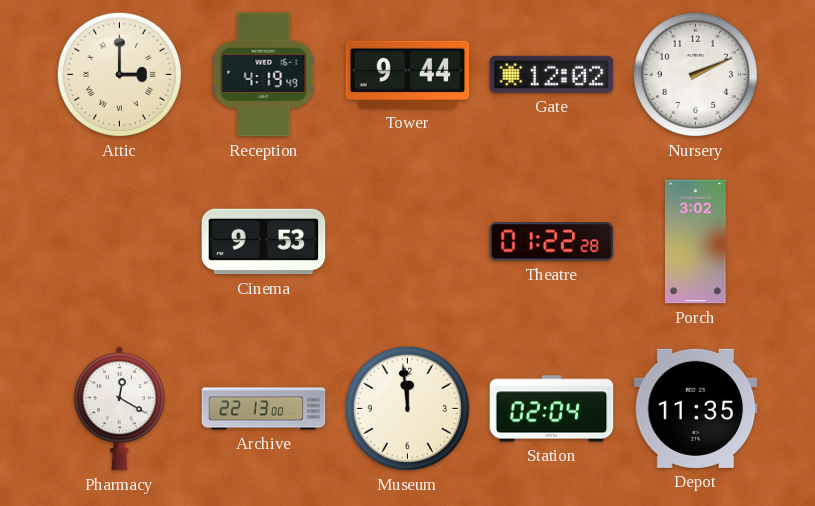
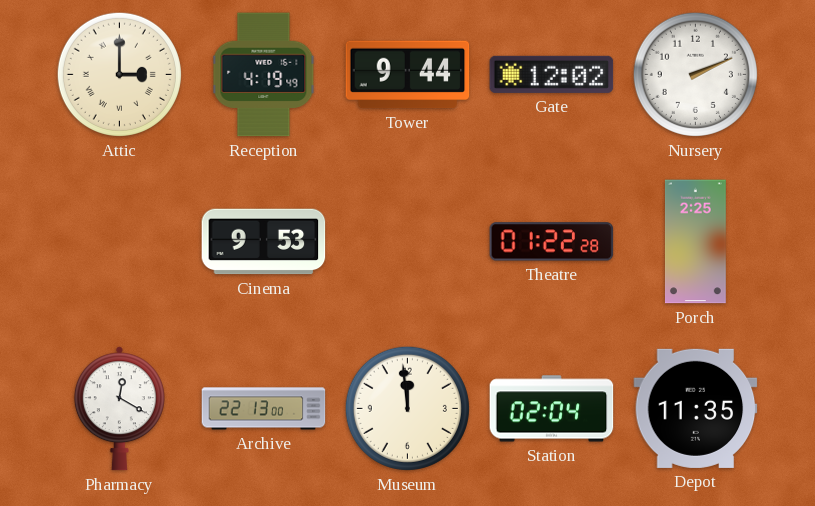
Porch: 3:02 -> 2:25 (696, 242)
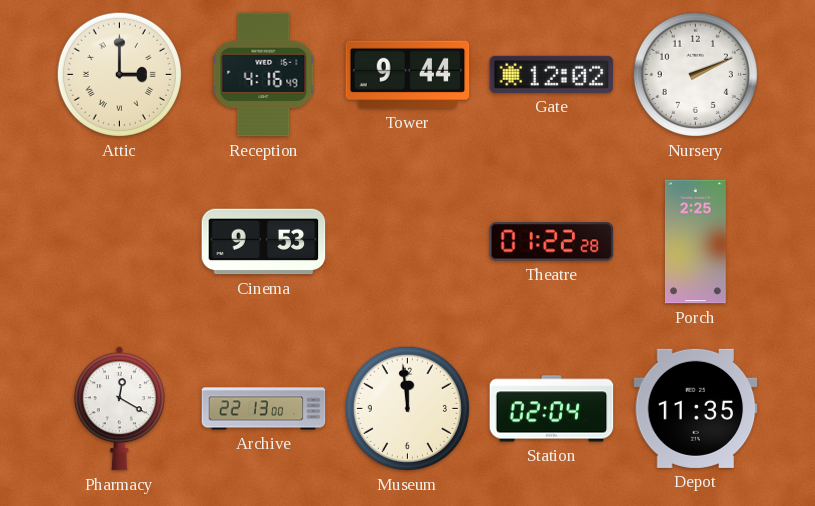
Reception: 4:19 -> 4:16 (264, 75)
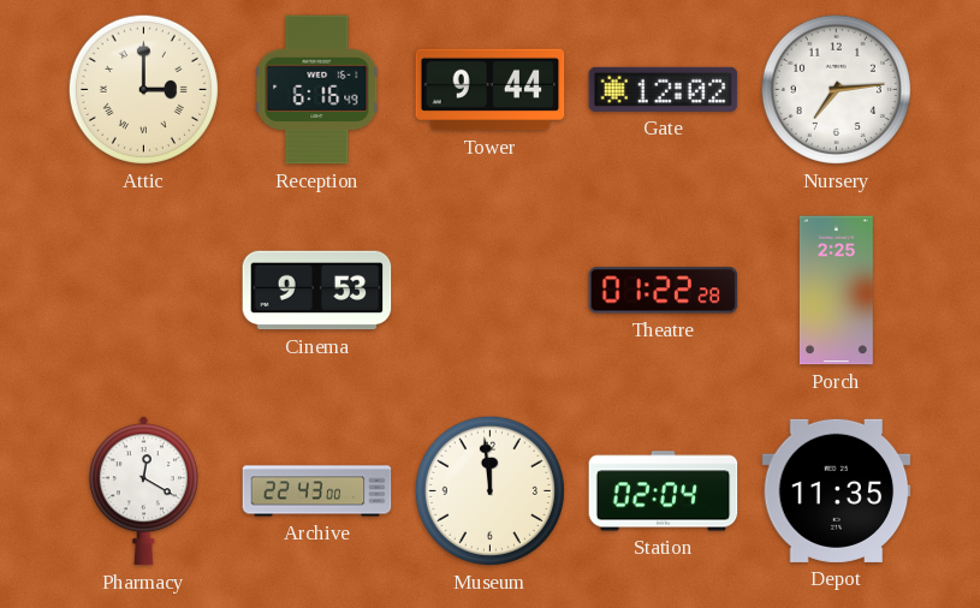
Reception: 4:16 -> 6:16 (317, 90)
Nursery: 2:11 -> 7:14 (836, 89)
Archive: 22:13 -> 22:43 (317, 491)
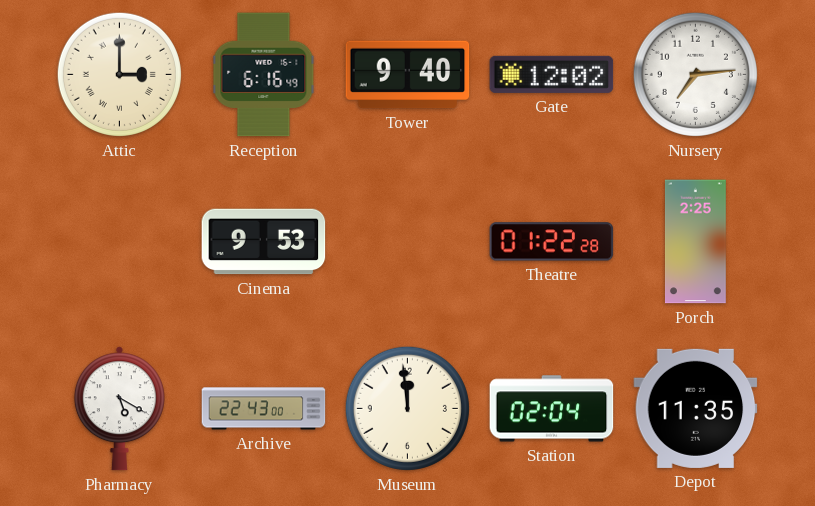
Tower: 9:44 -> 9:40 (408, 75)
Pharmacy: 12:20 -> 5:20 (119, 409)
